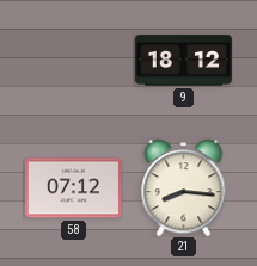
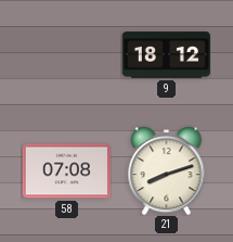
58: 07:12 -> 07:08 (66, 171)
21: 8:16 -> 8:12 (167, 170)
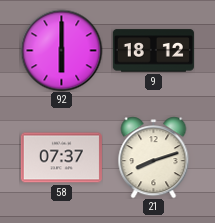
92: none -> 6:00 (61, 50)
58: 07:08 -> 07:37 (61, 158)
